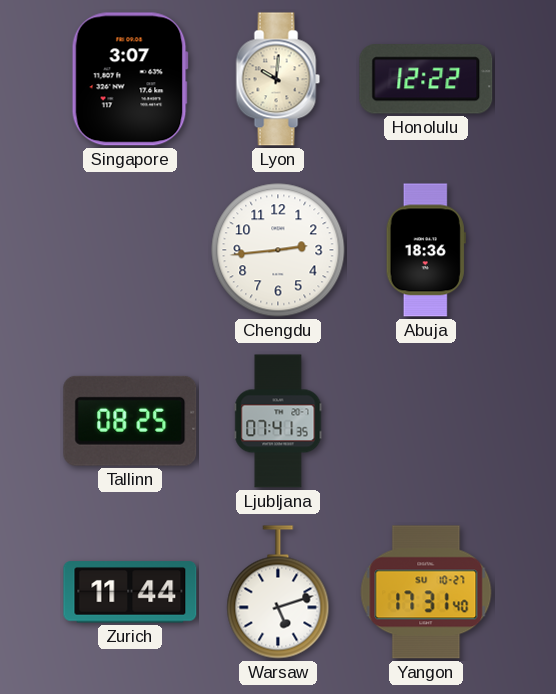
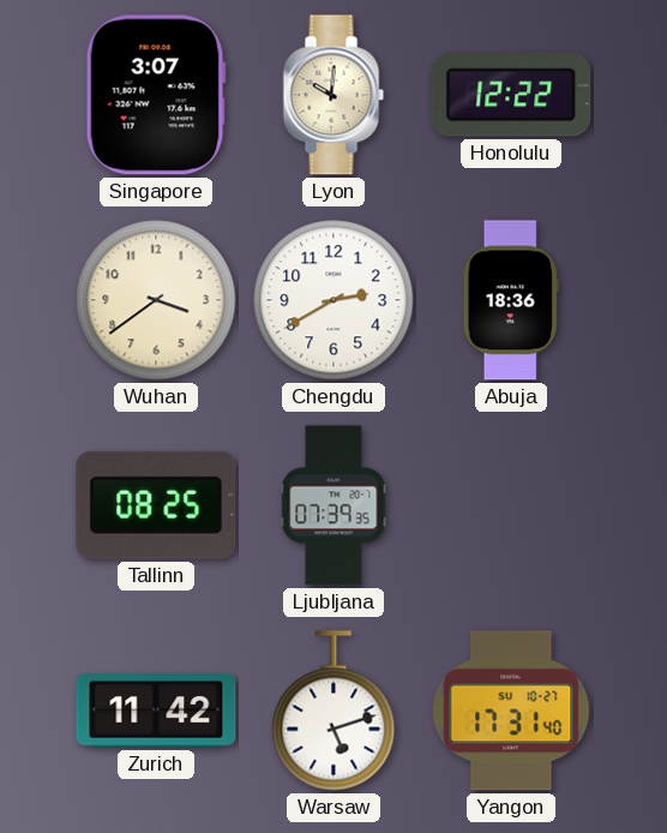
Wuhan: none -> 3:39 (156, 300)
Chengdu: 2:44 -> 2:40 (333, 300)
Ljubljana: 07:41 -> 07:39 (333, 505)
Zurich: 11:44 -> 11:42 (156, 711)
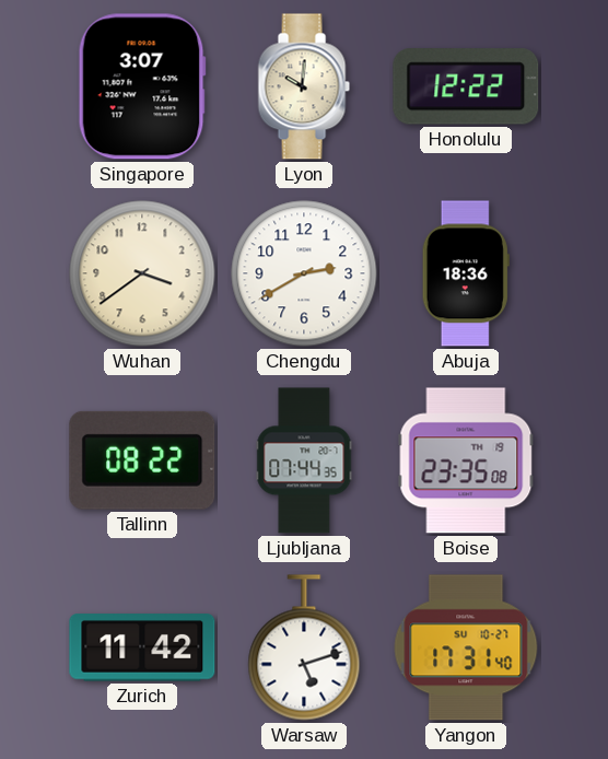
Tallinn: 08:25 -> 08:22 (142, 460)
Ljubljana: 07:39 -> 07:44 (304, 460)
Boise: none -> 23:35 (466, 460)
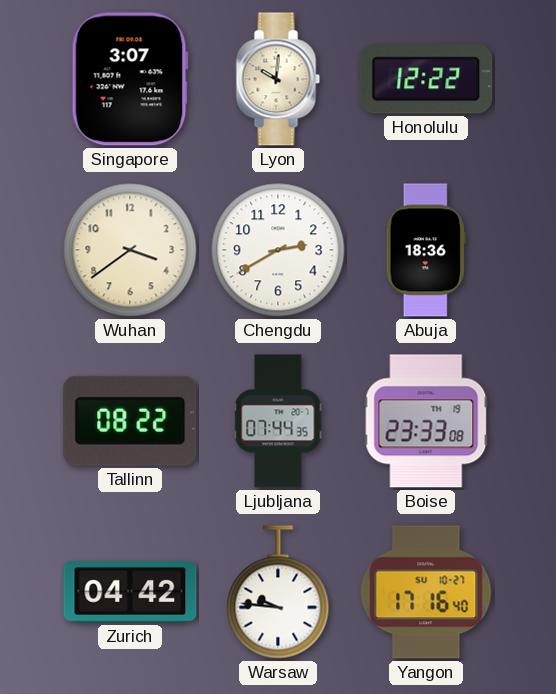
Boise: 23:35 -> 23:33 (426, 421)
Zurich: 11:42 -> 04:42 (130, 592)
Warsaw: 5:12 -> 9:46 (278, 592)
Yangon: 17:31 -> 17:16 (426, 592)
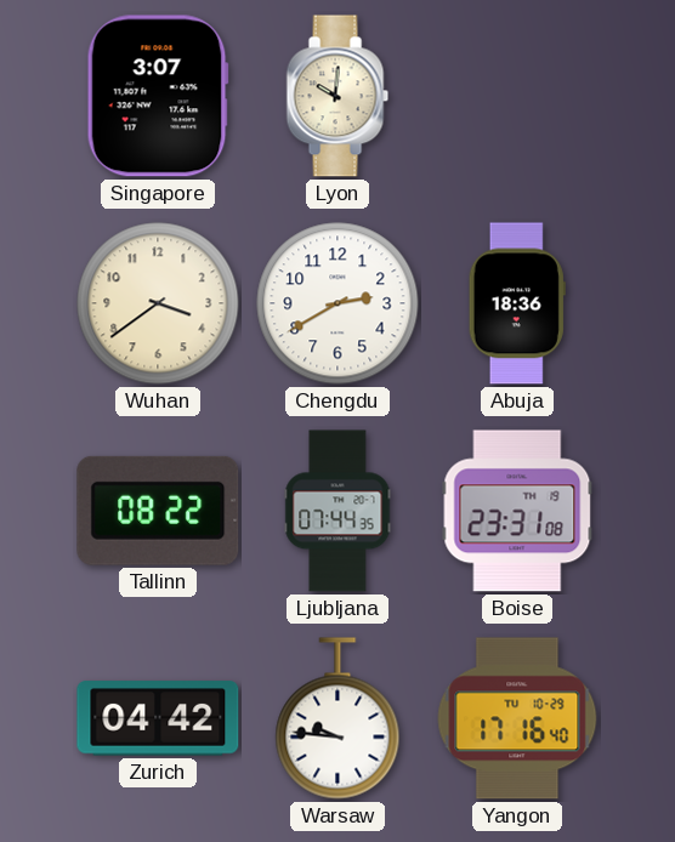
Honolulu: 12:22 -> none (426, 79)
Boise: 23:33 -> 23:31 (517, 511)
Yangon date: SU 10-27 -> TU 10-29 (517, 718)
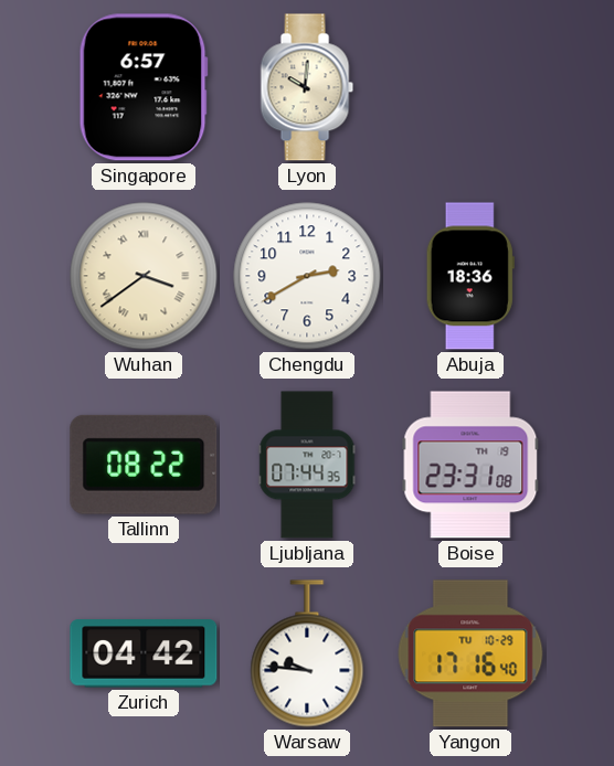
Singapore: 3:07 -> 6:57 (144, 87)
Wuhan numerals: Arabic -> Roman (144, 276)
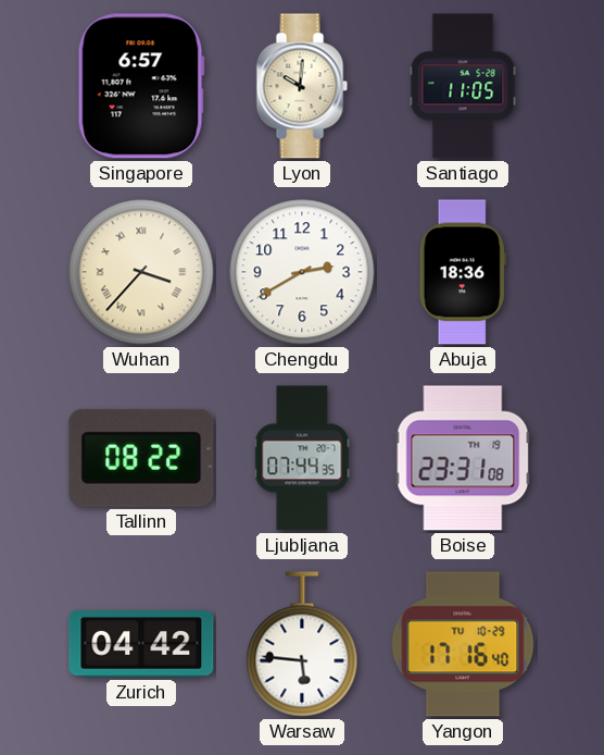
Santiago: none -> 11:05 (463, 86)
Wuhan: 3:39 -> 3:37 (141, 272)
Warsaw: 9:46 -> 5:46 (302, 644)
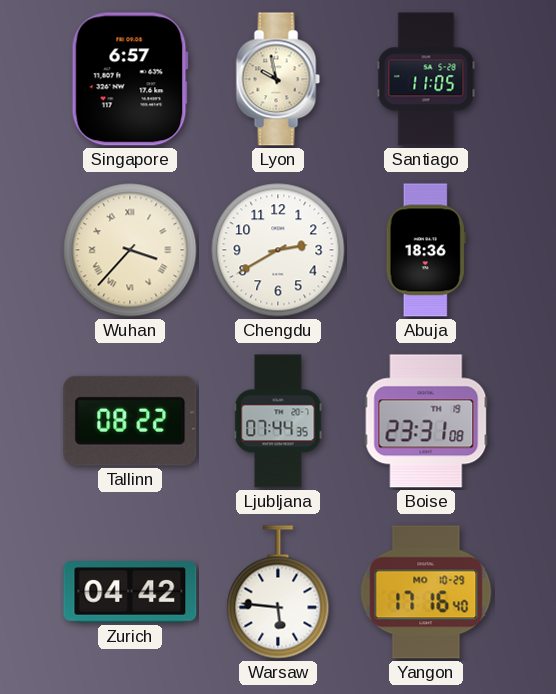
Lyon: 10:01 -> 9:58 (278, 79)
Yangon date: TU 10-29 -> MO 10-29 (426, 592)
